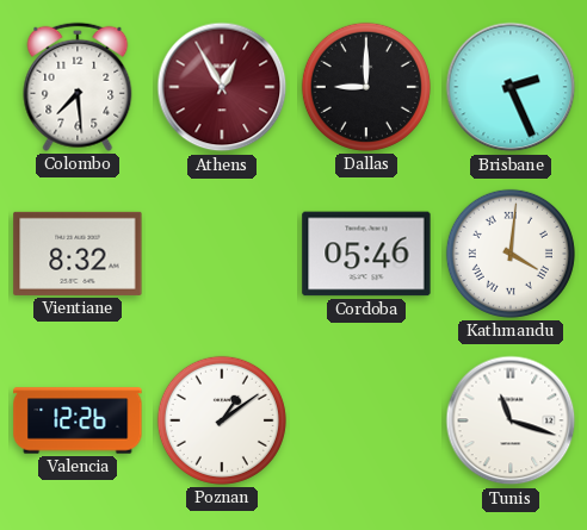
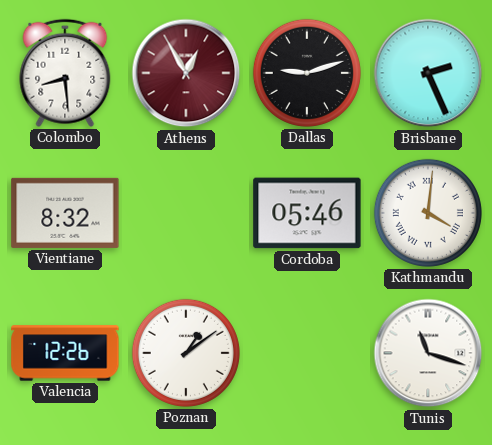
Colombo: 7:29 -> 8:29 (65, 73)
Dallas: 9:00 -> 9:12 (307, 73)
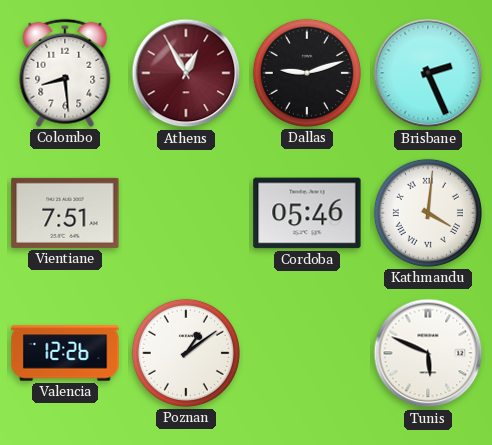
Vientiane: 8:32 -> 7:51 (65, 213)
Tunis: 11:18 -> 5:49 (428, 353)
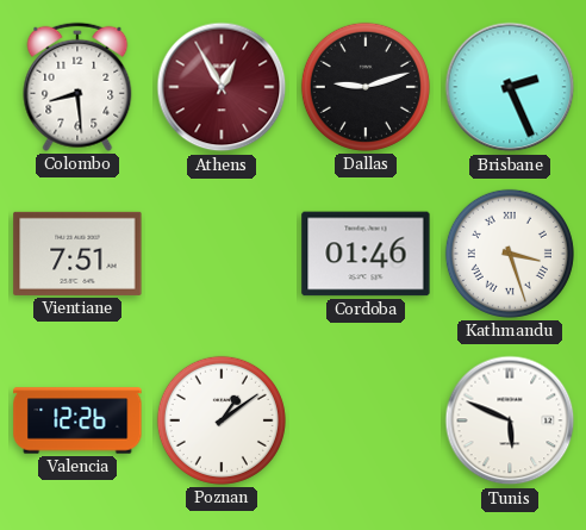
Cordoba: 05:46 -> 01:46 (366, 254)
Kathmandu: 4:01 -> 3:27 (510, 254)
